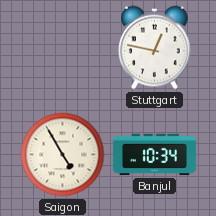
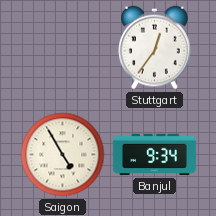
Stuttgart: 12:47 -> 12:36 (155, 48)
Banjul: 10:34 -> 9:34 (154, 155)
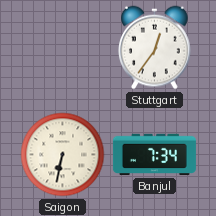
Saigon: 4:55 -> 6:32 (63, 155)
Banjul: 9:34 -> 7:34 (154, 155)
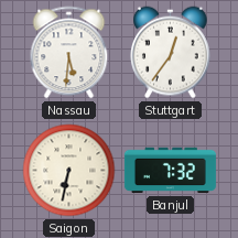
Nassau: none -> 5:31 (69, 53)
Banjul: 7:34 -> 7:32 (170, 171)
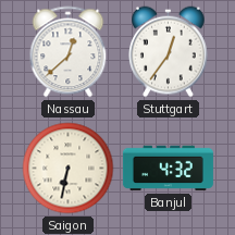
Nassau: 5:31 -> 12:38 (69, 52)
Banjul: 7:32 -> 4:32 (168, 169)
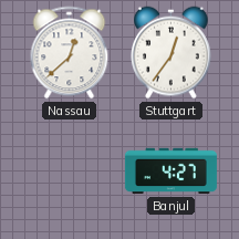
Saigon: 6:32 -> none (69, 169)
Banjul: 4:32 -> 4:27 (170, 172)
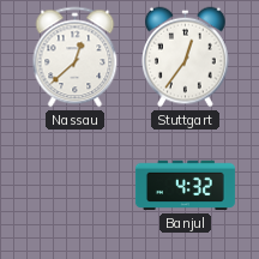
Banjul: 4:27 -> 4:32 (185, 186)
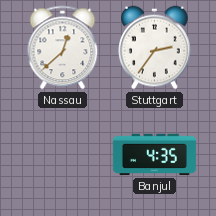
Stuttgart: 12:36 -> 2:36 (155, 48)
Banjul: 4:32 -> 4:35 (154, 155)
